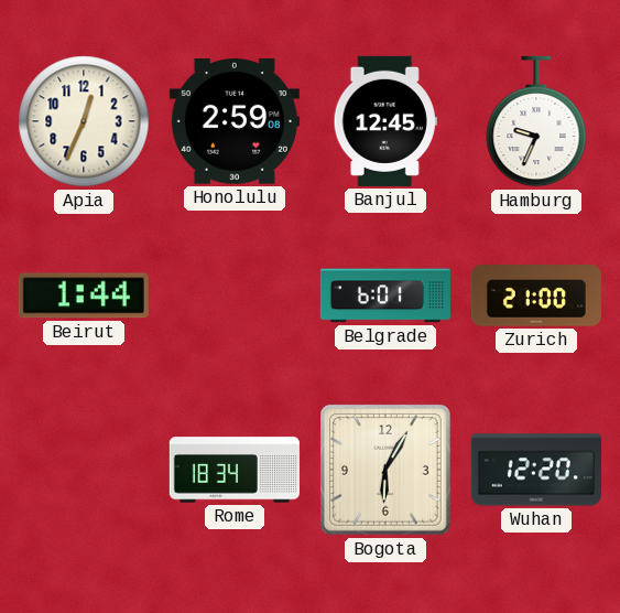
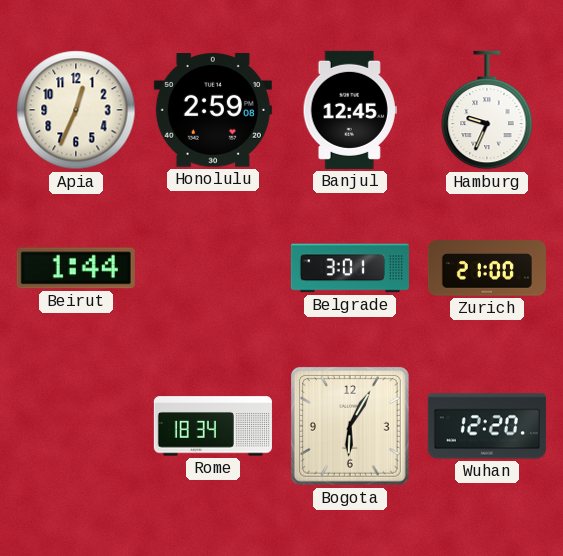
Belgrade: 6:01 -> 3:01 (350, 268)
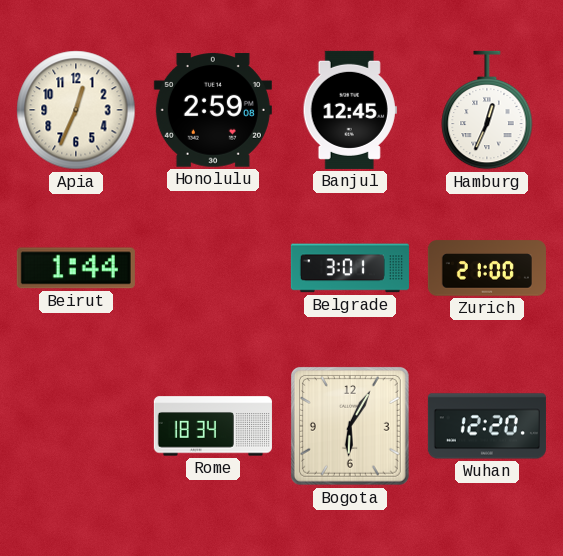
Hamburg: 9:34 -> 12:34 (487, 110)
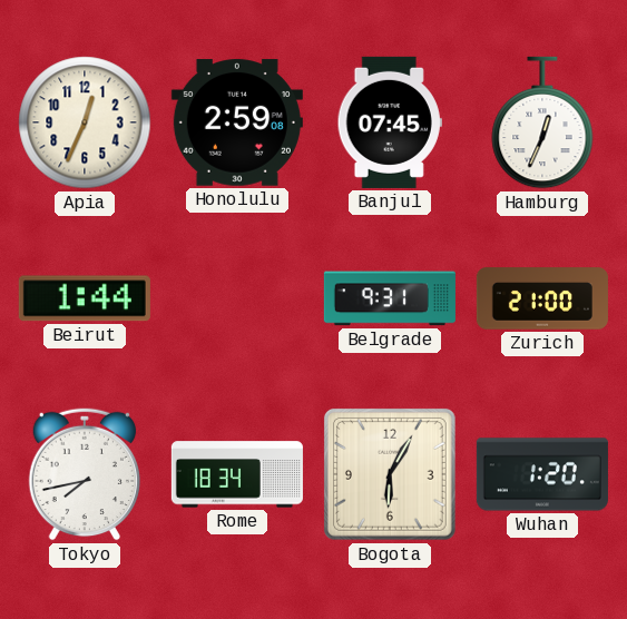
Banjul: 12:45 -> 07:45 (390, 122)
Belgrade: 3:01 -> 9:31 (390, 298)
Tokyo: none -> 7:43 (84, 474)
Wuhan: 12:20 -> 1:20 (542, 474)
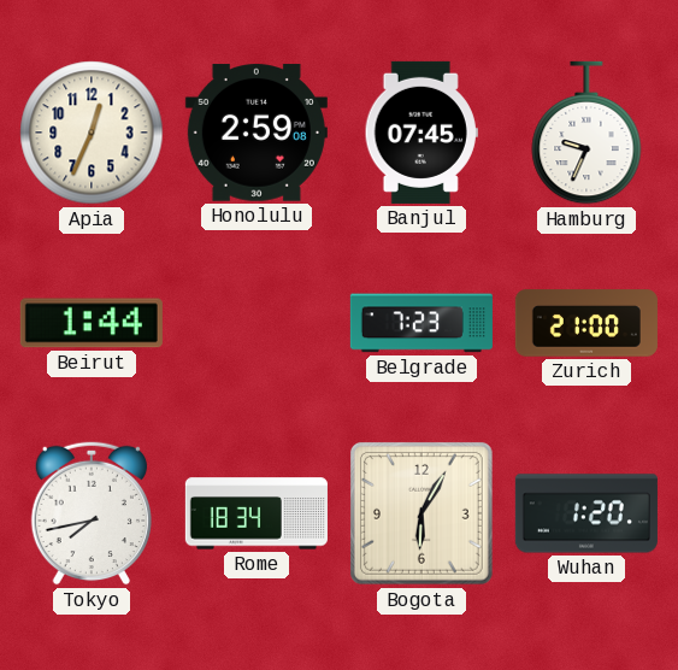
Hamburg: 12:34 -> 9:34 (586, 133)
Belgrade: 9:31 -> 7:23 (421, 323)
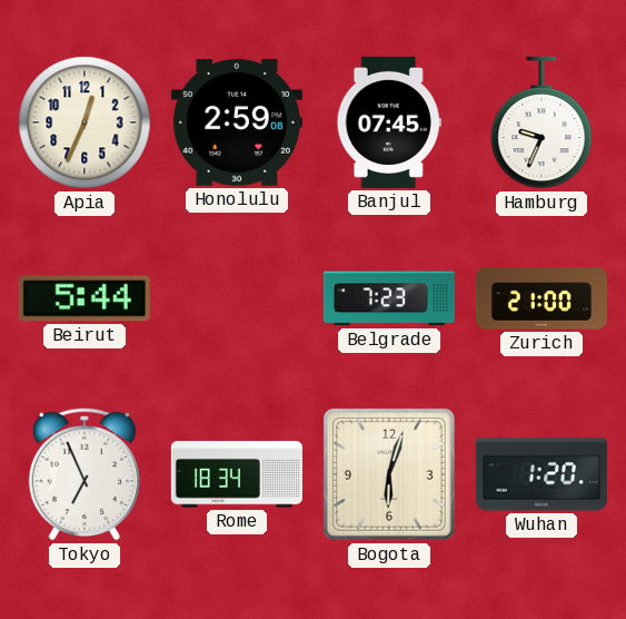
Beirut: 1:44 -> 5:44 (85, 298)
Tokyo: 7:43 -> 6:56 (83, 474)
Bogota: 6:05 -> 6:03 (389, 474)
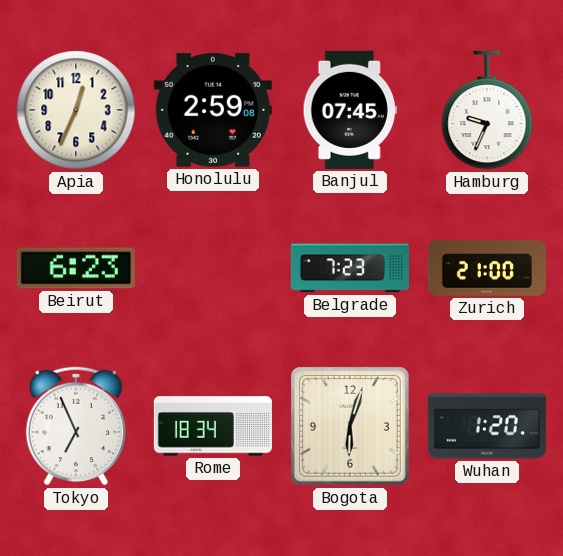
Beirut: 5:44 -> 6:23 (76, 268)
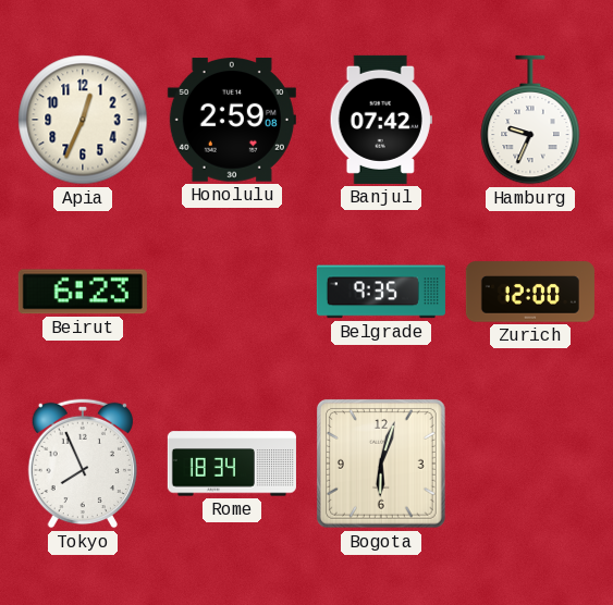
Banjul: 07:45 -> 07:42 (381, 120)
Belgrade: 7:23 -> 9:35 (381, 292)
Zurich: 21:00 -> 12:00 (530, 292)
Tokyo: 6:56 -> 7:56 (82, 464)
Wuhan: 1:20 -> none (487, 426)
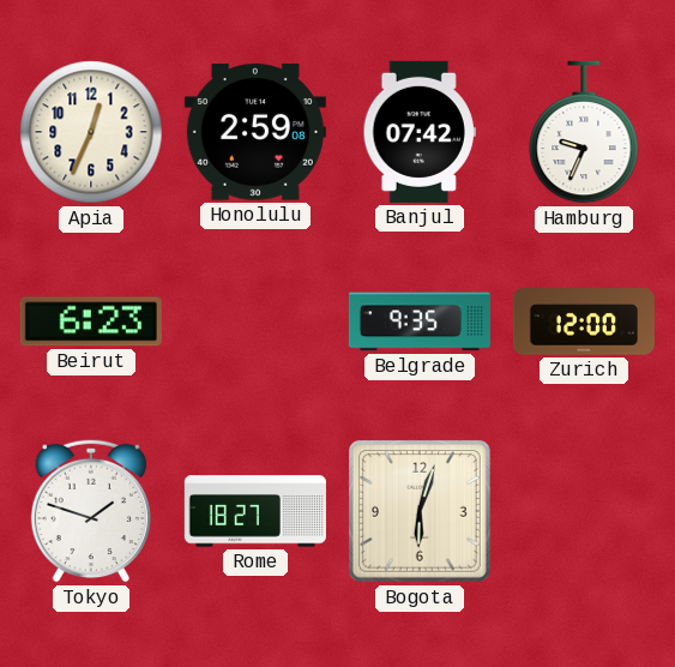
Tokyo: 7:56 -> 1:48 (90, 511)
Rome: 18:34 -> 18:27 (255, 511)
